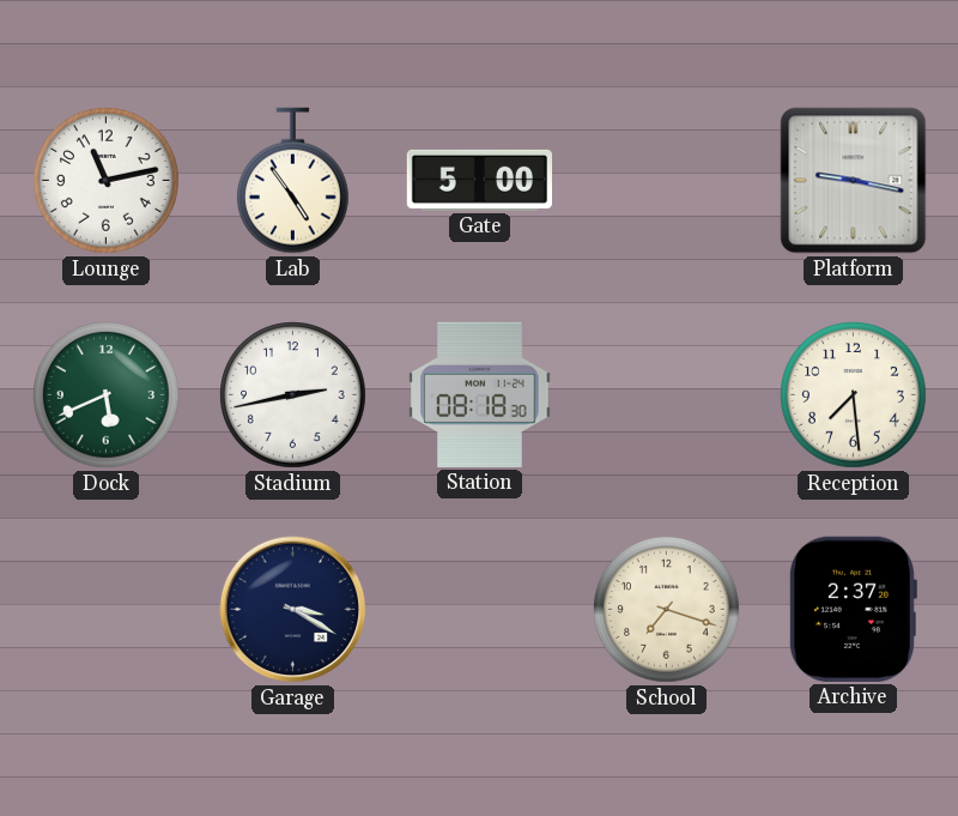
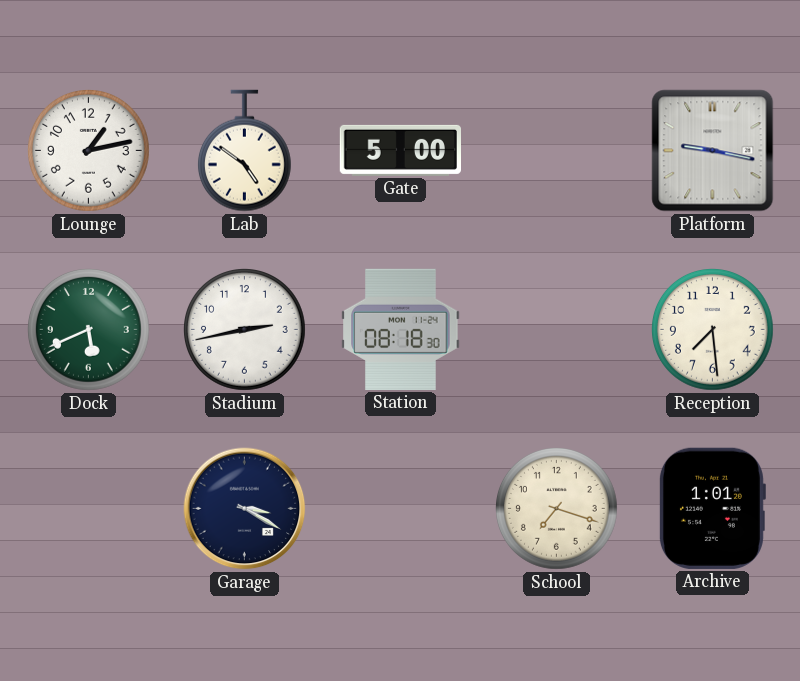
Lounge: 11:13 -> 1:13 (89, 151)
Lab: 4:54 -> 4:51 (244, 151)
Archive: 2:37 -> 1:01 (712, 508)
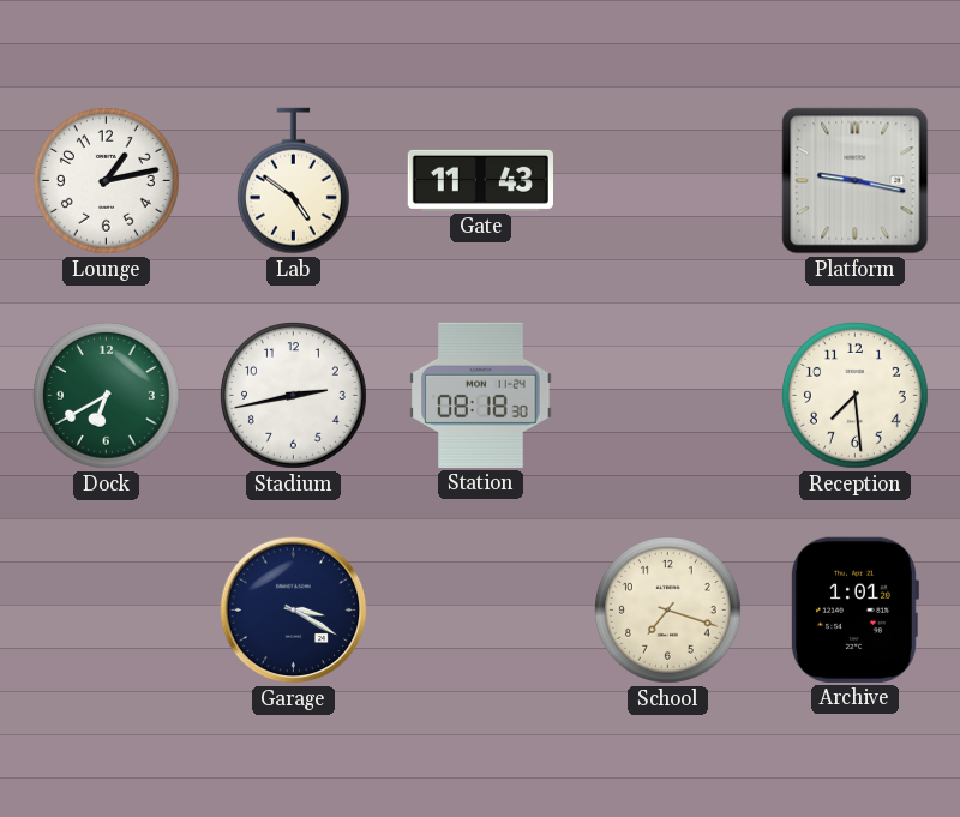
Gate: 5:00 -> 11:43 (480, 180)
Dock: 5:41 -> 6:40 (107, 396)
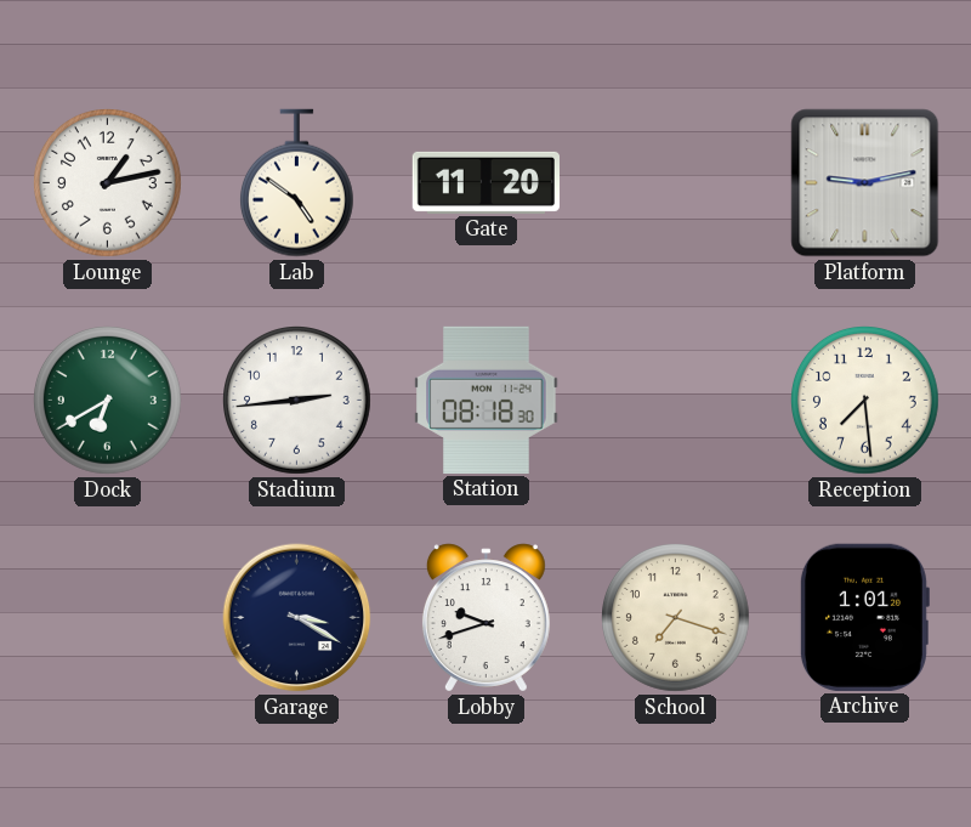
Gate: 11:43 -> 11:20 (486, 182)
Platform: 9:17 -> 9:13 (865, 183)
Stadium: 2:43 -> 2:44 (297, 401)
Lobby: none -> 9:42 (486, 618)
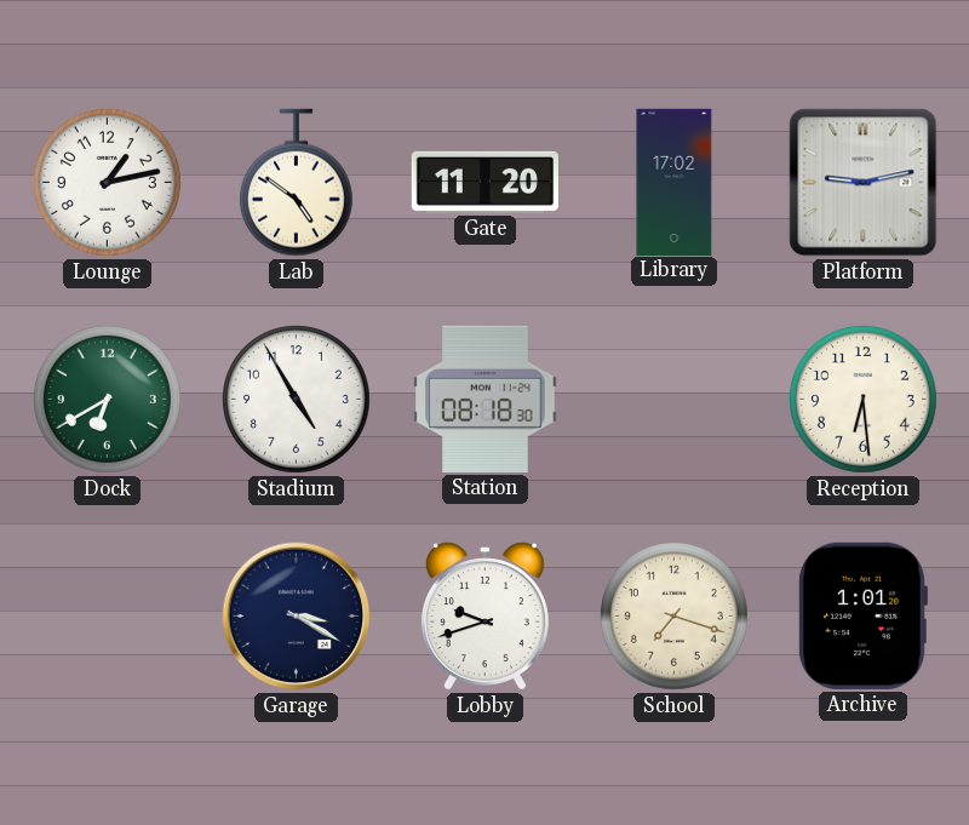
Library: none -> 17:02 (675, 182)
Stadium: 2:44 -> 4:55 (297, 400)
Reception: 7:29 -> 6:29 (864, 400)
